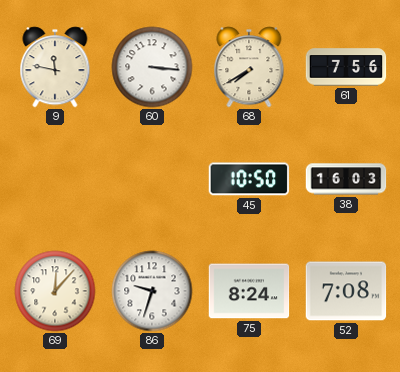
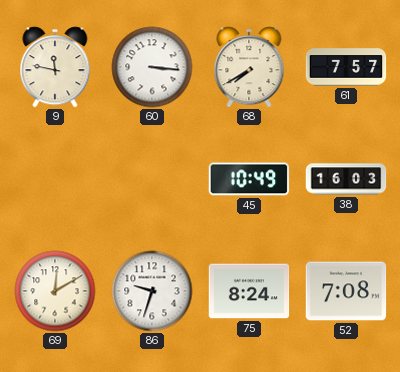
61: 7:56 -> 7:57 (346, 67)
45: 10:50 -> 10:49 (249, 179)
69: 12:07 -> 12:10 (55, 291)
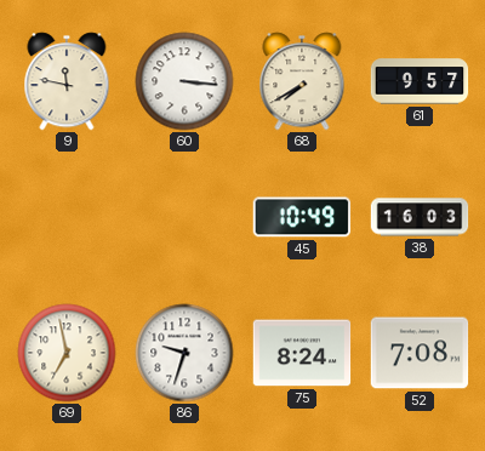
61: 7:57 -> 9:57 (420, 81)
69: 12:10 -> 6:58 (67, 353)
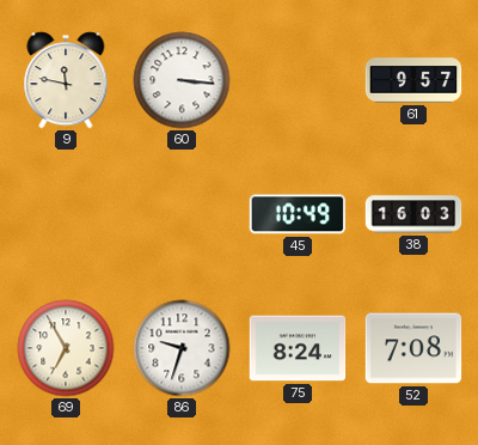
68: 7:40 -> none (302, 81)
69: 6:58 -> 6:55 (66, 348)
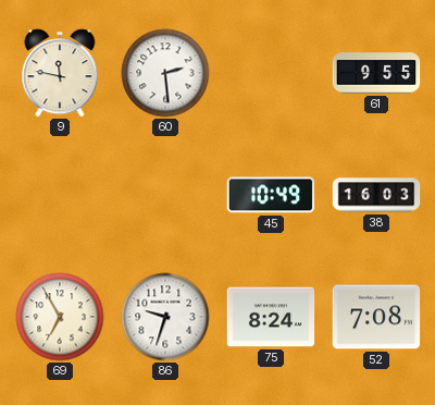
60: 3:16 -> 2:29 (165, 73)
61: 9:57 -> 9:55 (376, 73)
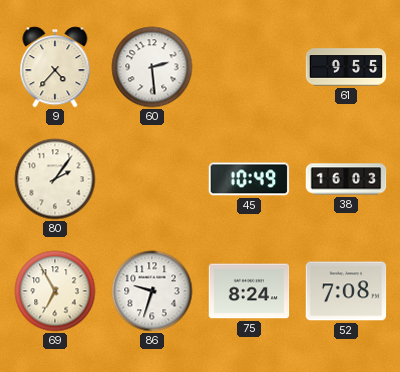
9: 11:47 -> 4:37 (55, 67)
80: none -> 2:06 (55, 179)
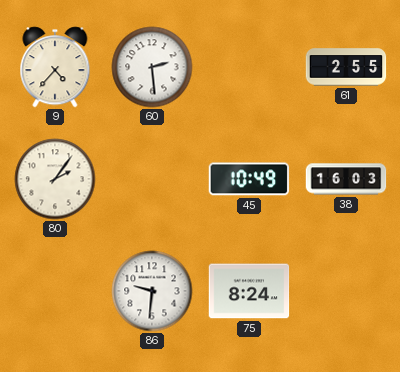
61: 9:55 -> 2:55 (346, 67)
69: 6:55 -> none (55, 291)
86: 9:33 -> 9:31 (152, 291)
52: 7:08 -> none (346, 291)
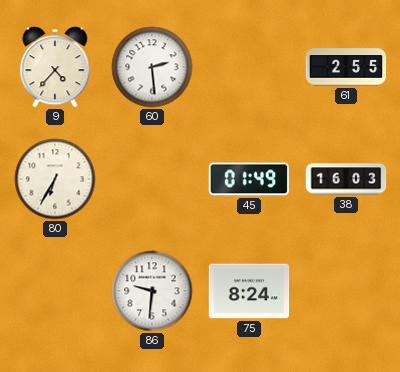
80: 2:06 -> 6:35 (55, 179)
45: 10:49 -> 01:49 (249, 179)
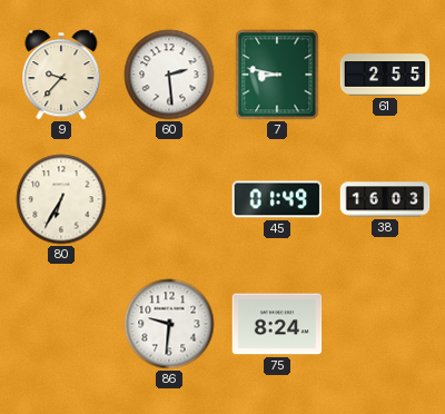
9: 4:37 -> 9:37 (61, 75)
7: none -> 8:47 (277, 75)
